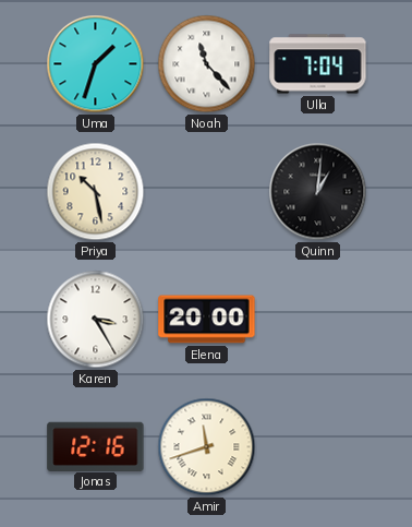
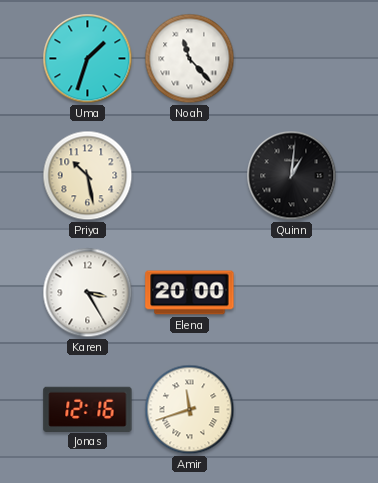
Ulla: 7:04 -> none (318, 64)
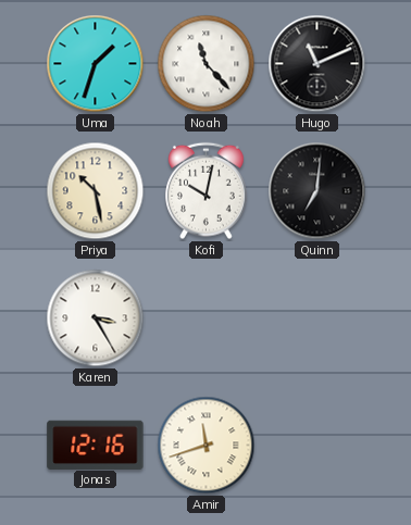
Hugo: none -> 11:11 (317, 64)
Kofi: none -> 10:02 (207, 191)
Quinn: 1:01 -> 7:01 (317, 191)
Elena: 20:00 -> none (190, 293)
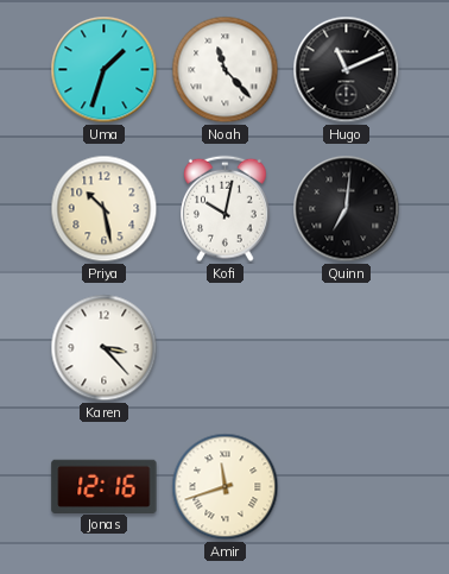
Karen: 3:25 -> 3:23 (105, 348)
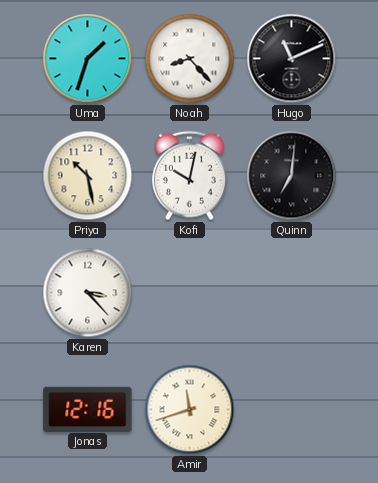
Noah: 11:23 -> 8:23 (190, 59)
